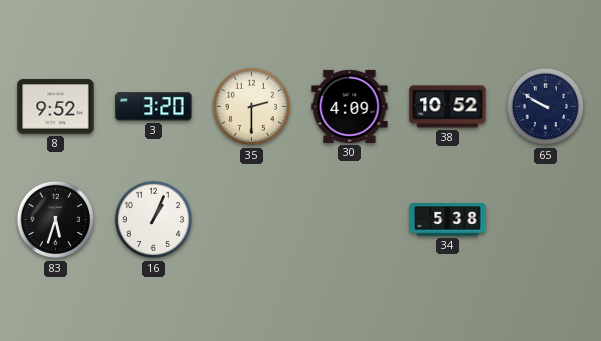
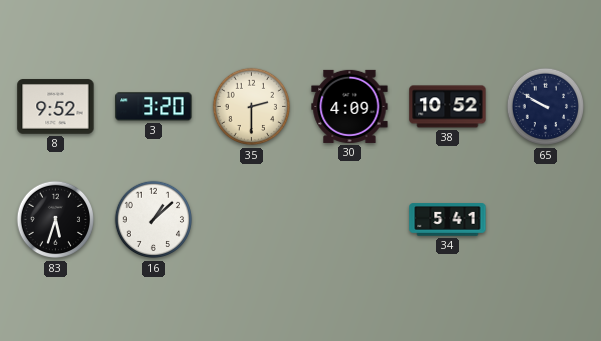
16: 1:04 -> 1:08 (154, 220)
34: 5:38 -> 5:41 (448, 220)
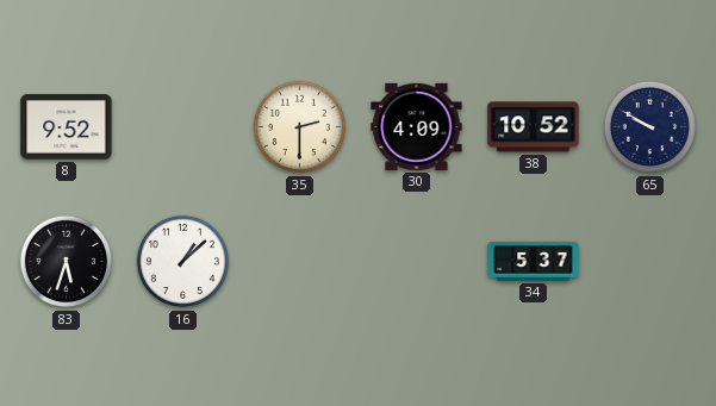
3: 3:20 -> none (154, 107)
34: 5:41 -> 5:37 (534, 262)
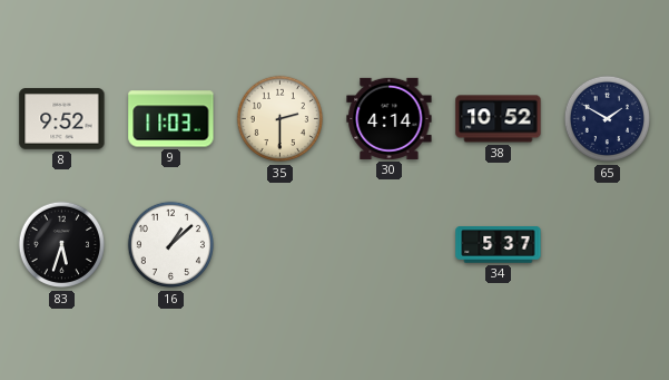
9: none -> 11:03 (171, 119)
30: 4:09 -> 4:14 (390, 118)
65: 9:50 -> 1:50 (608, 119)
